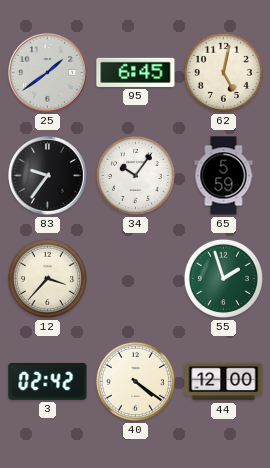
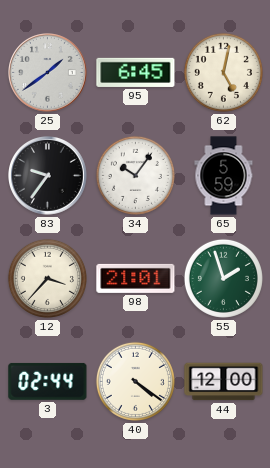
98: none -> 21:01 (136, 278)
3: 02:42 -> 02:44 (48, 381)
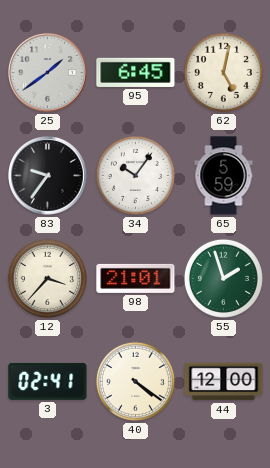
3: 02:44 -> 02:41 (48, 381)
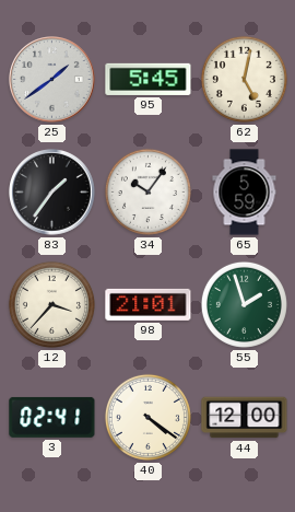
95: 6:45 -> 5:45 (149, 79)
83: 9:36 -> 1:36 (52, 193)
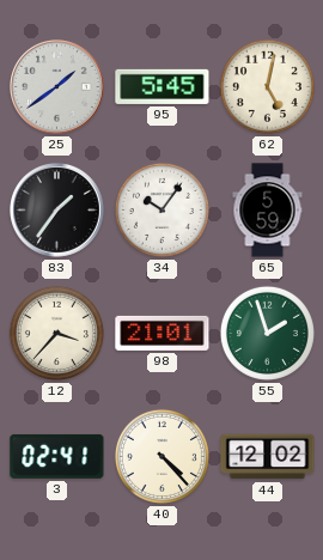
40: 4:21 -> 4:23 (161, 456)
44: 12:00 -> 12:02 (268, 457)
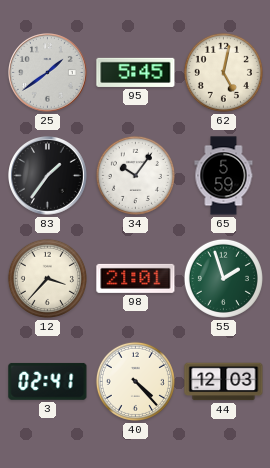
44: 12:02 -> 12:03 (224, 382)
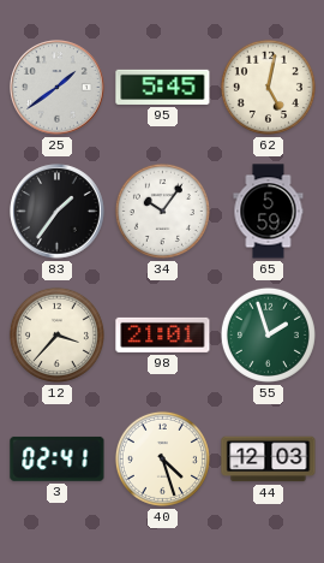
40: 4:23 -> 4:27 (162, 458)
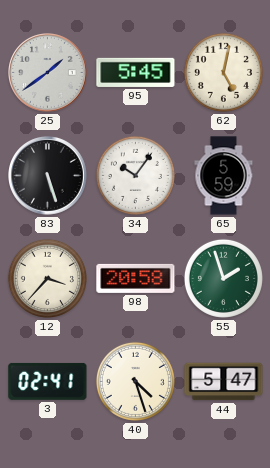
83: 1:36 -> 5:27 (48, 176)
98: 21:01 -> 20:58 (136, 278)
44: 12:03 -> 5:47 (224, 382)
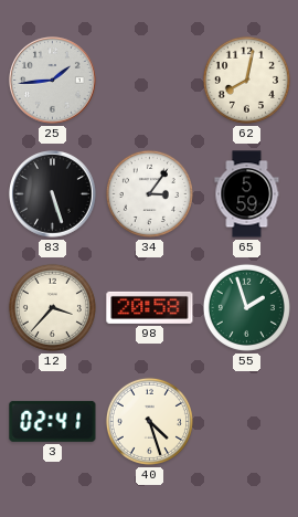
25: 1:39 -> 1:44 (53, 81)
95: 5:45 -> none (136, 72)
62: 5:02 -> 8:02 (246, 80)
34: 10:06 -> 3:06 (149, 193)
44: 5:47 -> none (224, 382)
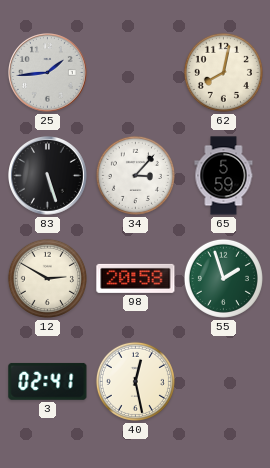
34: 3:06 -> 3:07 (135, 175)
12: 3:37 -> 2:50 (47, 278)
40: 4:27 -> 12:28 (135, 381)
